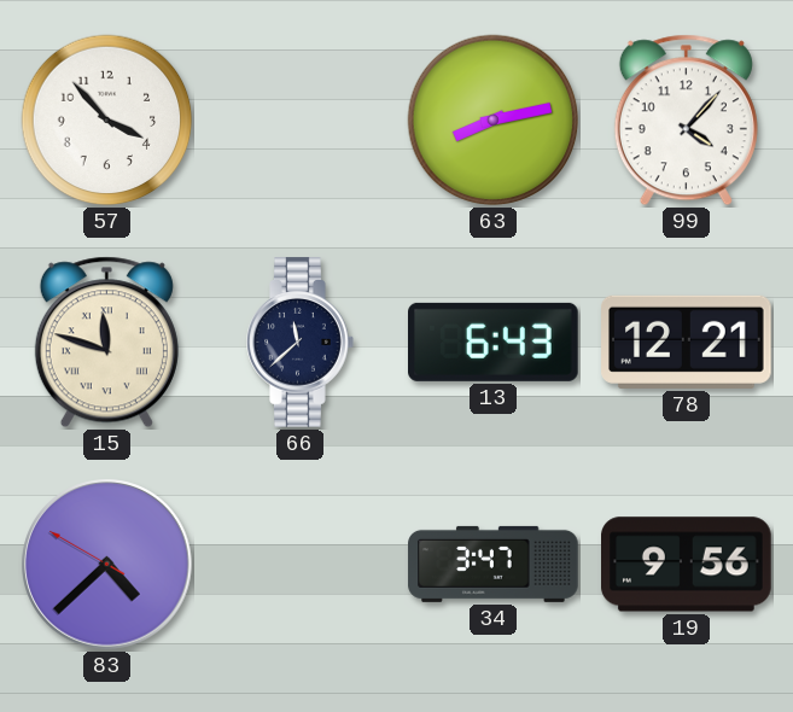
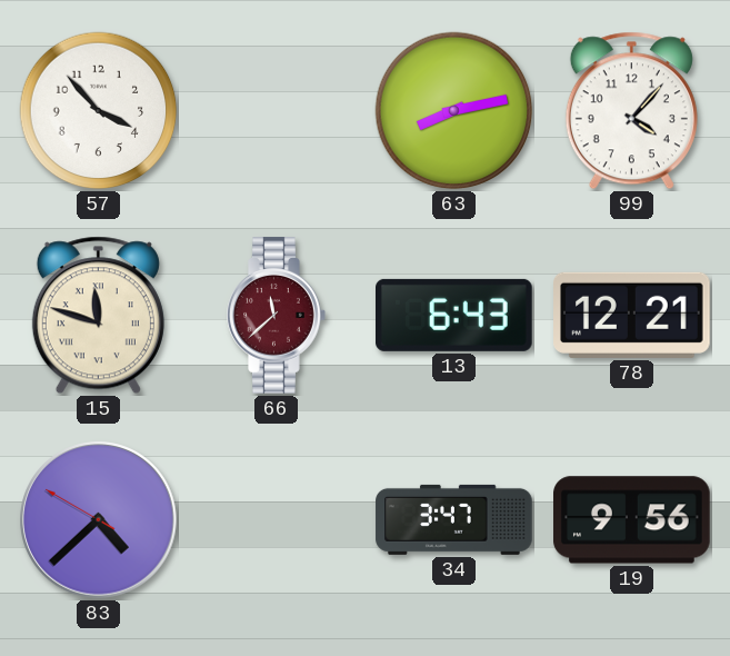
66 dial: navy -> burgundy (277, 316)
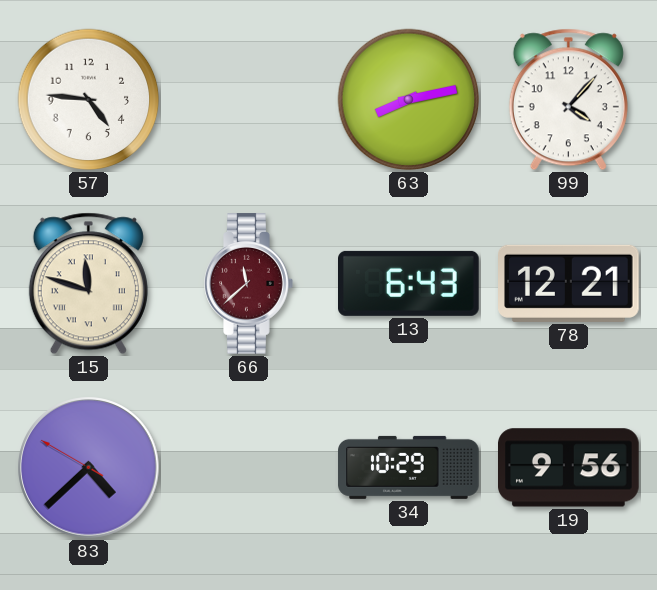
57: 3:53 -> 4:46 (89, 100)
34: 3:47 -> 10:29 (409, 467)
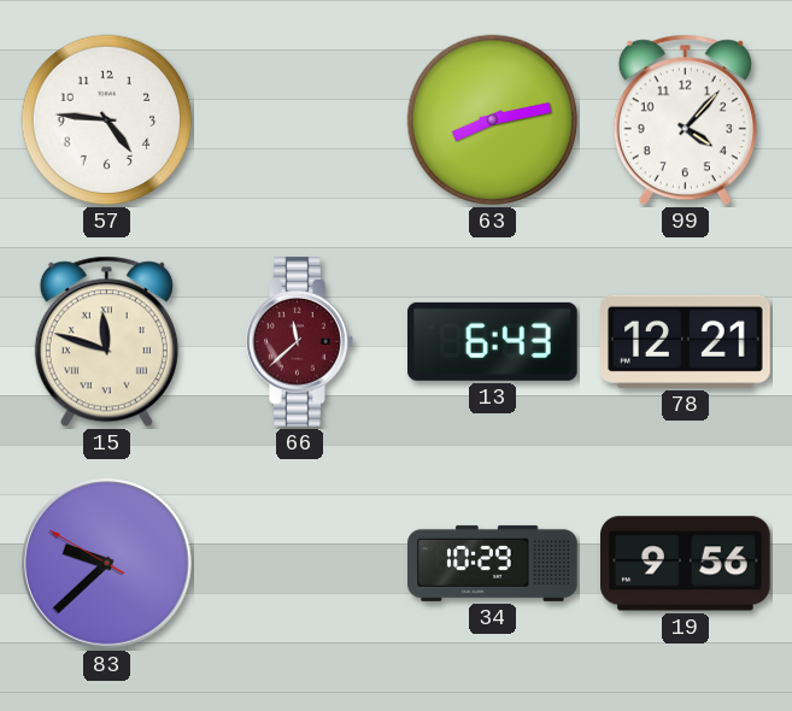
83: 4:37 -> 9:37 (107, 564)
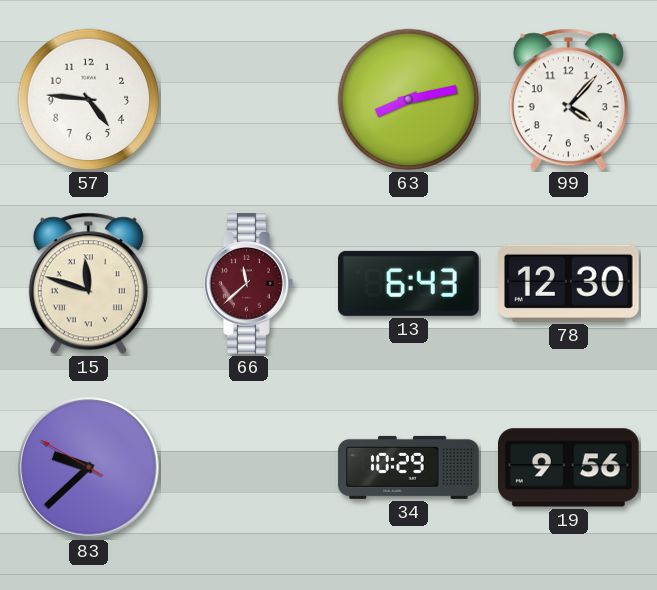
78: 12:21 -> 12:30 (569, 283)
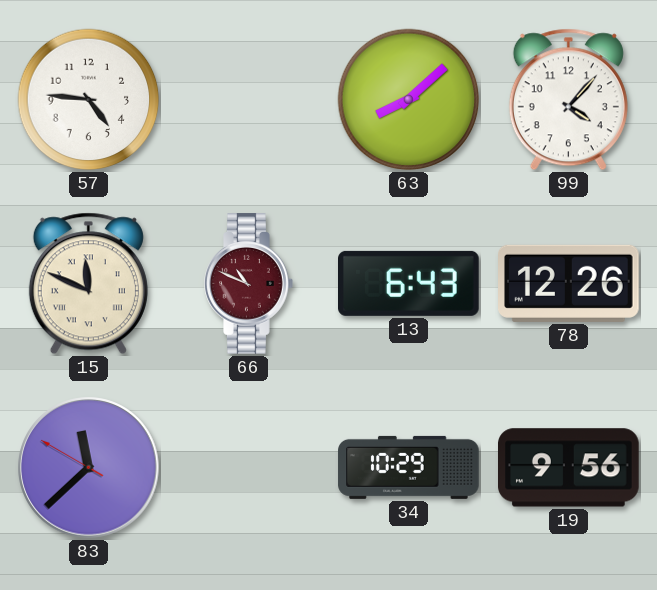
63: 8:13 -> 8:08 (409, 100)
15: 11:48 -> 11:49 (88, 284)
66: 11:38 -> 10:49 (249, 284)
78: 12:30 -> 12:26 (569, 283)
83: 9:37 -> 11:37 (89, 468)
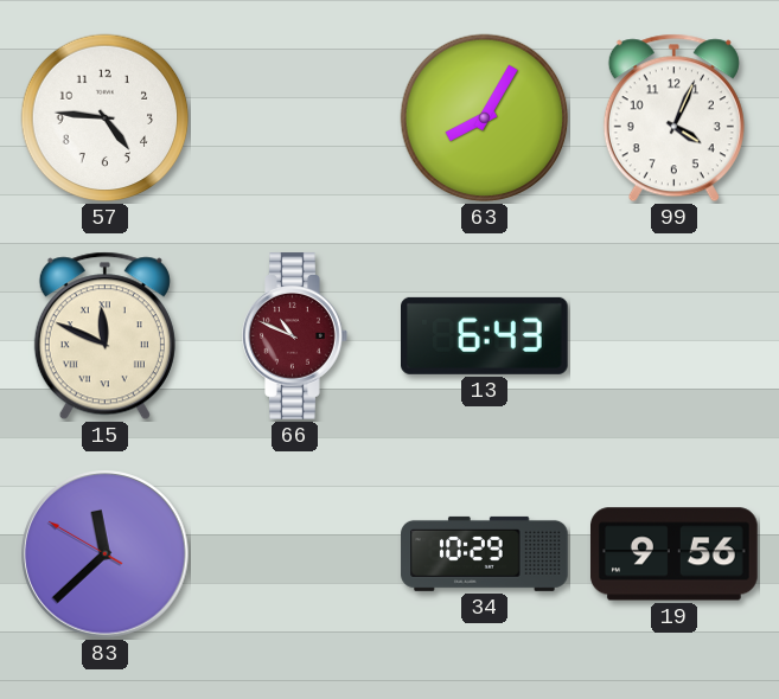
63: 8:08 -> 8:05 (485, 118)
99: 4:07 -> 4:04 (673, 118)
78: 12:26 -> none (569, 283)
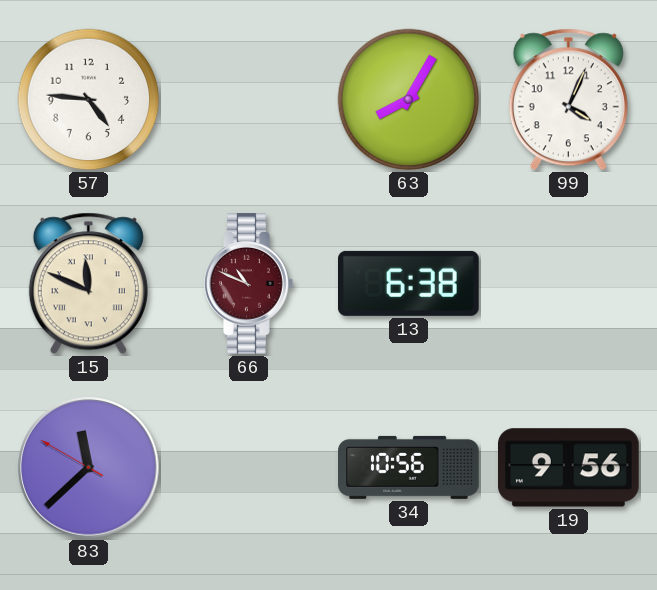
13: 6:43 -> 6:38 (409, 283)
34: 10:29 -> 10:56 (409, 467)
